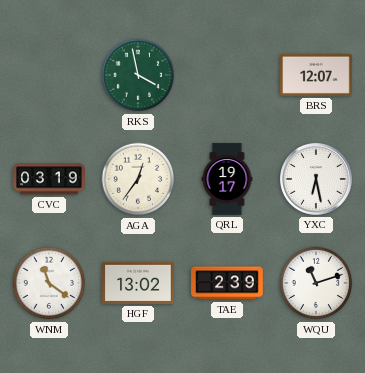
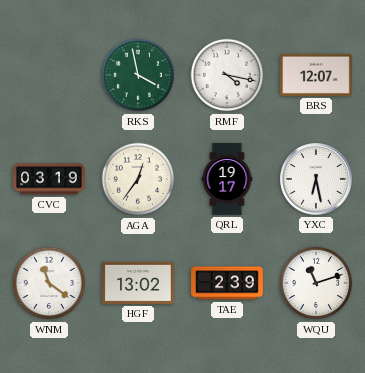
RMF: none -> 4:17 (227, 75)
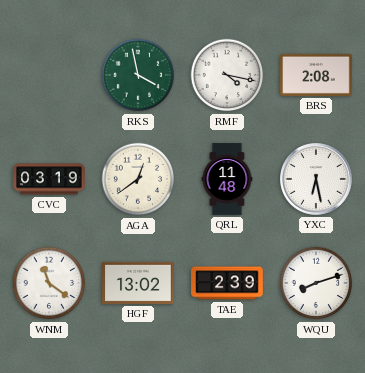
BRS: 12:07 -> 2:08 (316, 75)
AGA: 12:36 -> 12:39 (138, 179)
QRL: 19:17 -> 11:48 (227, 179)
WQU: 11:12 -> 8:12 (316, 283)
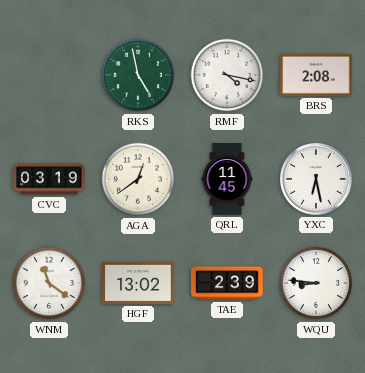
RKS: 3:58 -> 4:58 (138, 75)
QRL: 11:48 -> 11:45 (227, 179)
WQU: 8:12 -> 8:46 (316, 283)
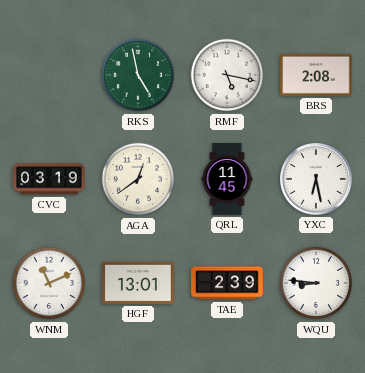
RMF: 4:17 -> 5:17 (227, 75)
WNM: 11:21 -> 11:11 (49, 283)
HGF: 13:02 -> 13:01 (138, 283)
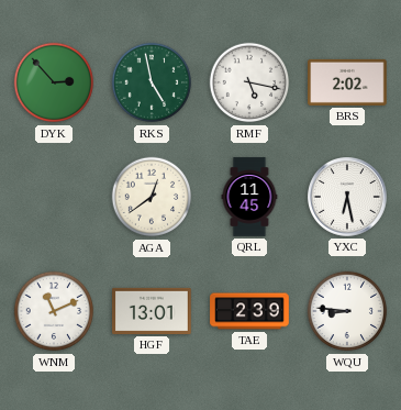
DYK: none -> 2:53 (54, 82)
BRS: 2:08 -> 2:02 (347, 82)
CVC: 03:19 -> none (49, 179)
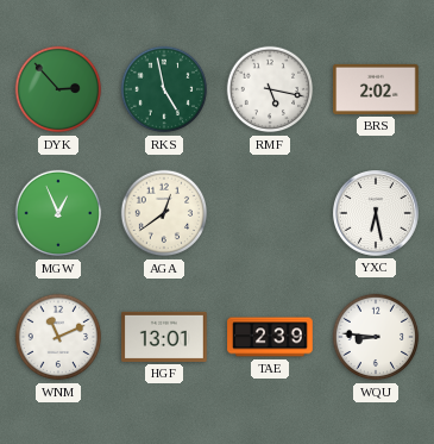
MGW: none -> 12:56 (58, 213)
QRL: 11:45 -> none (249, 197)
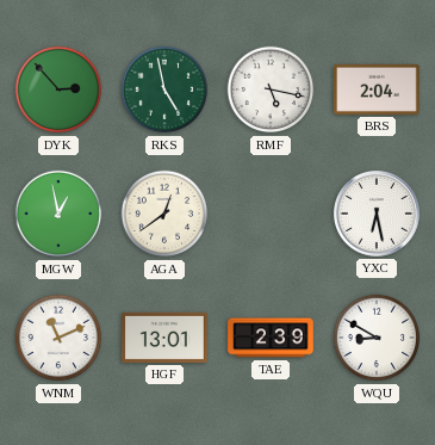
BRS: 2:02 -> 2:04 (377, 89)
MGW: 12:56 -> 12:58 (58, 214)
WQU: 8:46 -> 8:50 (377, 338)
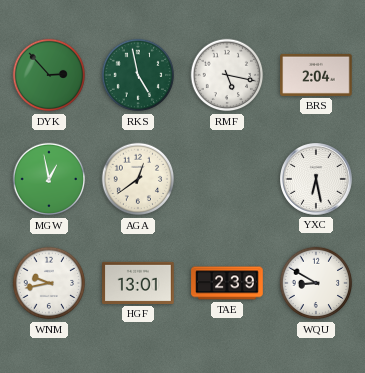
WNM: 11:11 -> 9:43 (49, 283)
